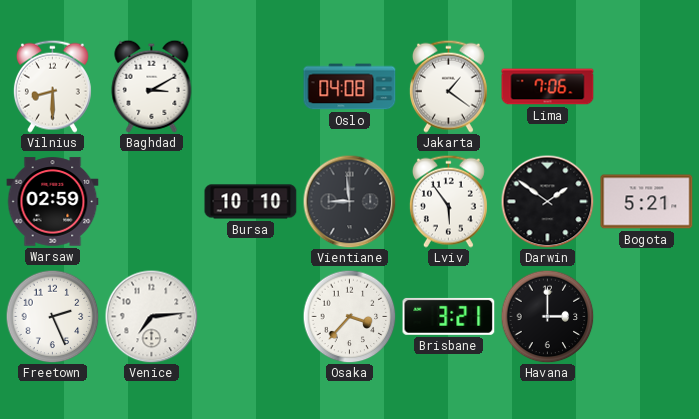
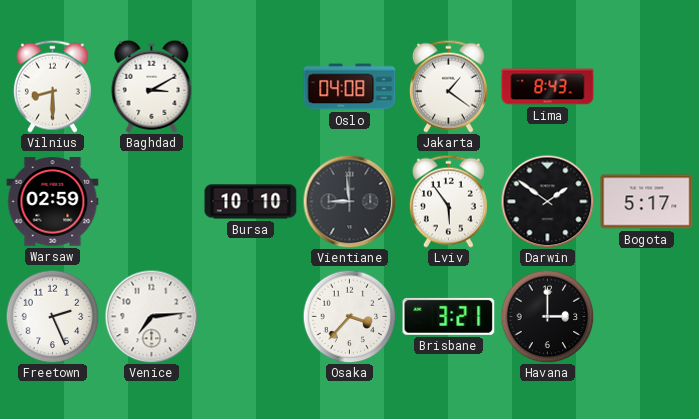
Lima: 7:06 -> 8:43 (548, 87)
Bogota: 5:21 -> 5:17 (647, 202)
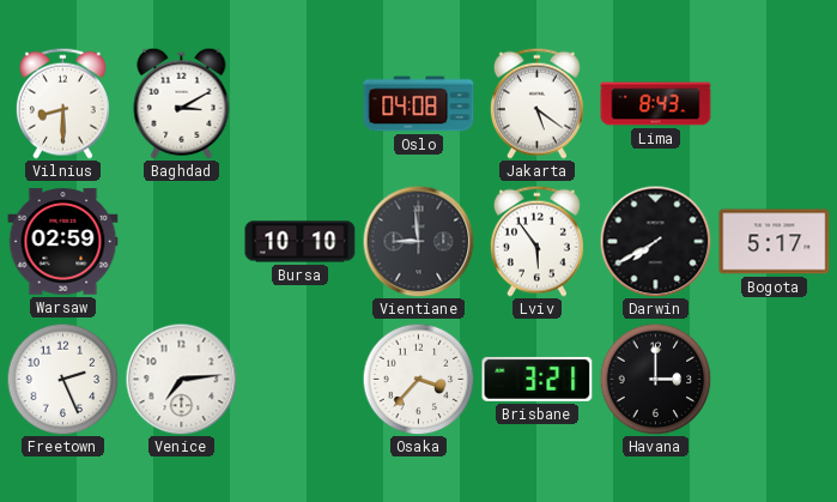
Jakarta: 1:21 -> 5:21 (536, 103)
Darwin: 1:51 -> 7:40 (655, 241)
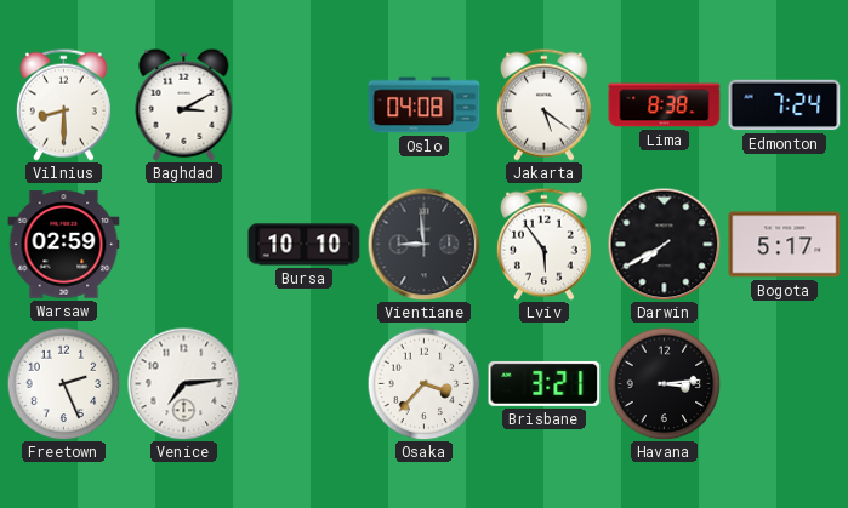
Lima: 8:43 -> 8:38 (665, 105)
Edmonton: none -> 7:24 (785, 105)
Havana: 3:00 -> 3:14 (664, 383)
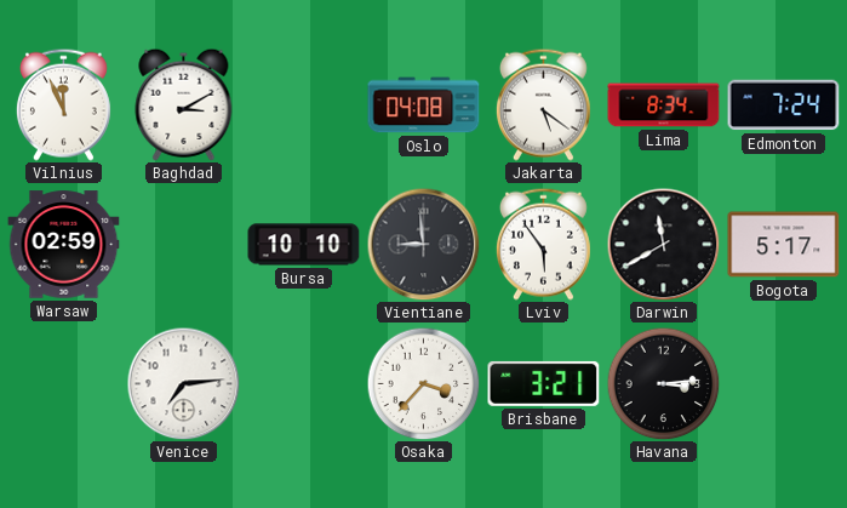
Vilnius: 8:30 -> 11:56 (63, 104)
Lima: 8:38 -> 8:34 (664, 105)
Darwin: 7:40 -> 11:40 (663, 244)
Freetown: 2:26 -> none (63, 383)
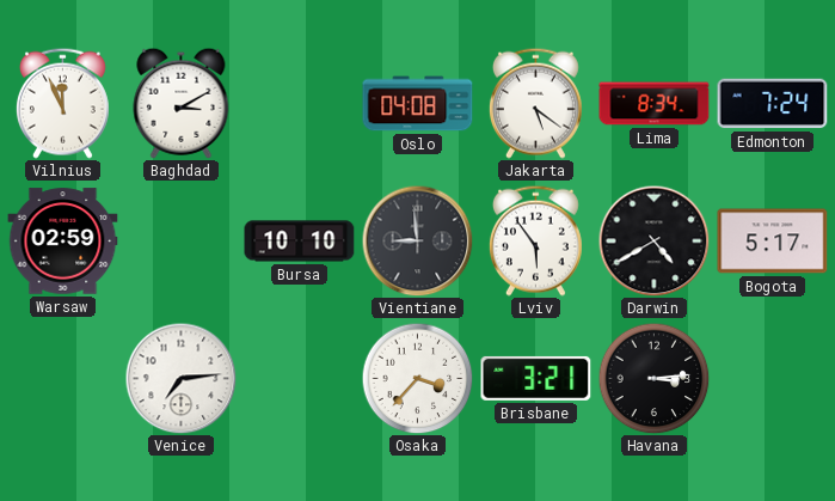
Darwin: 11:40 -> 4:40 (653, 240)
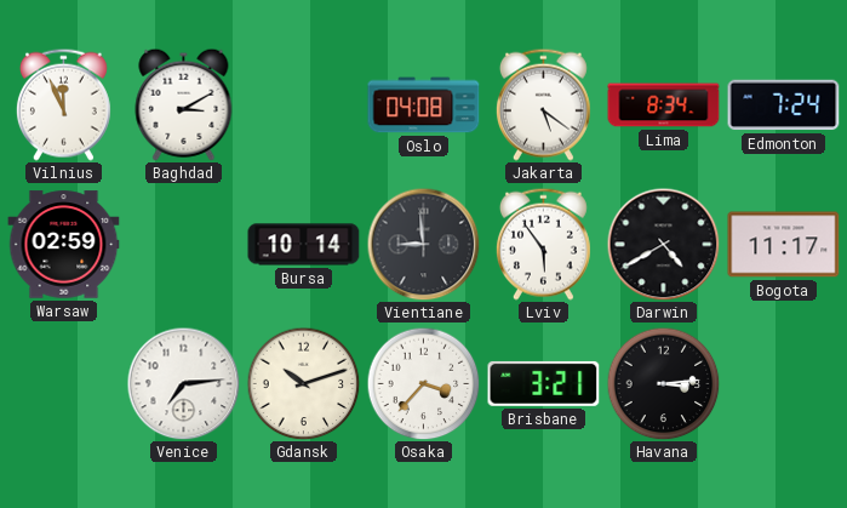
Bursa: 10:10 -> 10:14 (304, 245)
Bogota: 5:17 -> 11:17 (784, 245)
Gdansk: none -> 10:12 (303, 383)
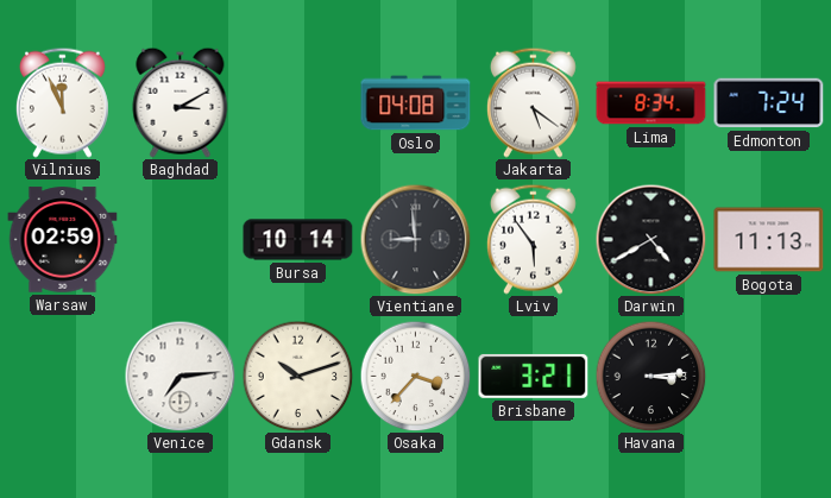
Bogota: 11:17 -> 11:13 (769, 240)
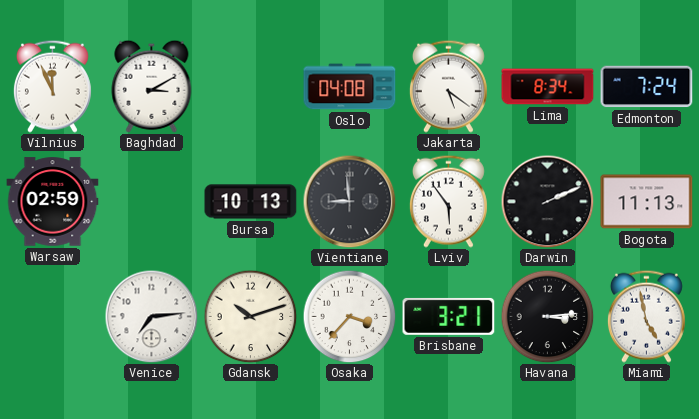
Bursa: 10:14 -> 10:13 (251, 202)
Darwin: 4:40 -> 2:11 (547, 201)
Miami: none -> 4:58 (646, 316)
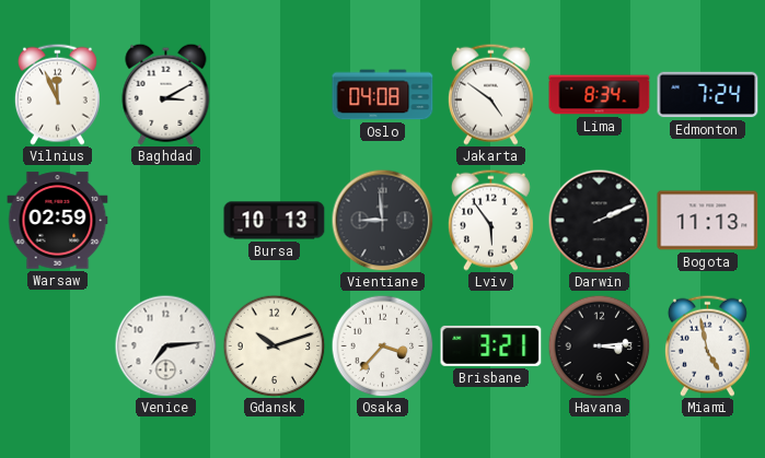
Jakarta: 5:21 -> 4:51 (490, 94)
